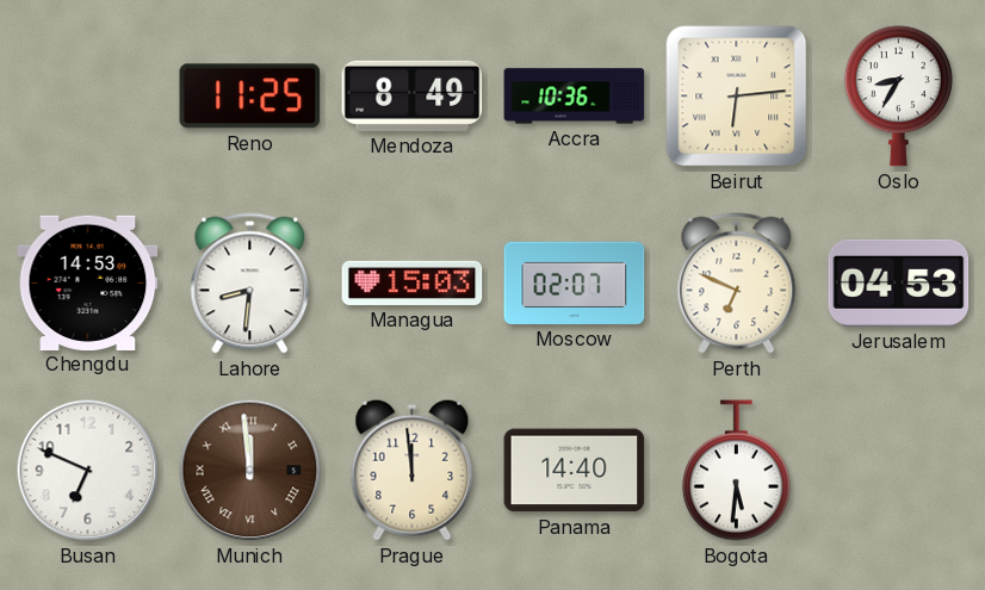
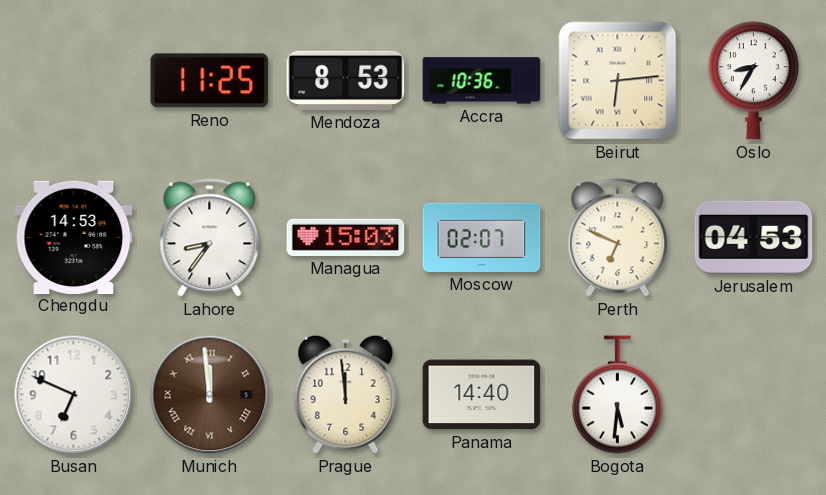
Mendoza: 8:49 -> 8:53 (346, 80)
Lahore: 8:31 -> 8:36 (210, 238)
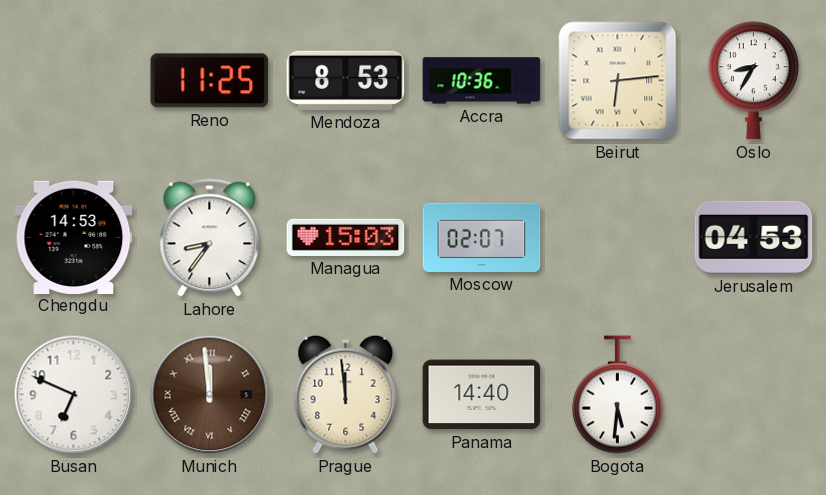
Perth: 6:49 -> none (618, 238)
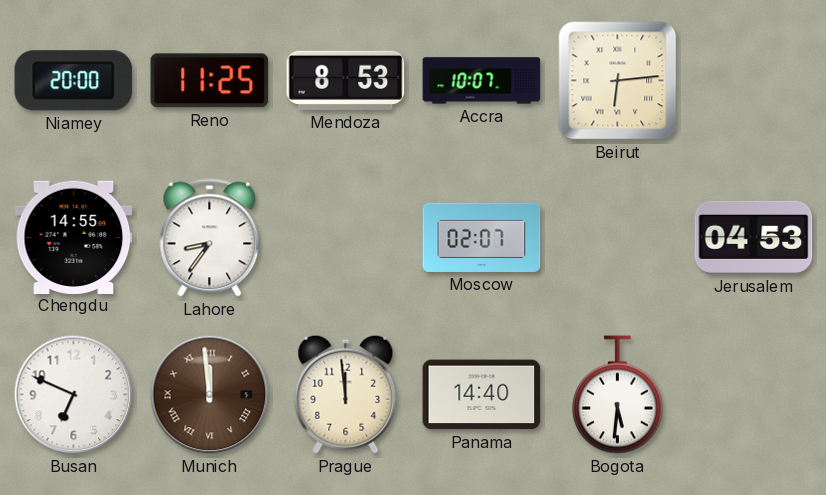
Niamey: none -> 20:00 (74, 81)
Accra: 10:36 -> 10:07 (482, 81)
Oslo: 8:35 -> none (753, 81)
Chengdu: 14:53 -> 14:55 (74, 237)
Managua: 15:03 -> none (346, 237)
